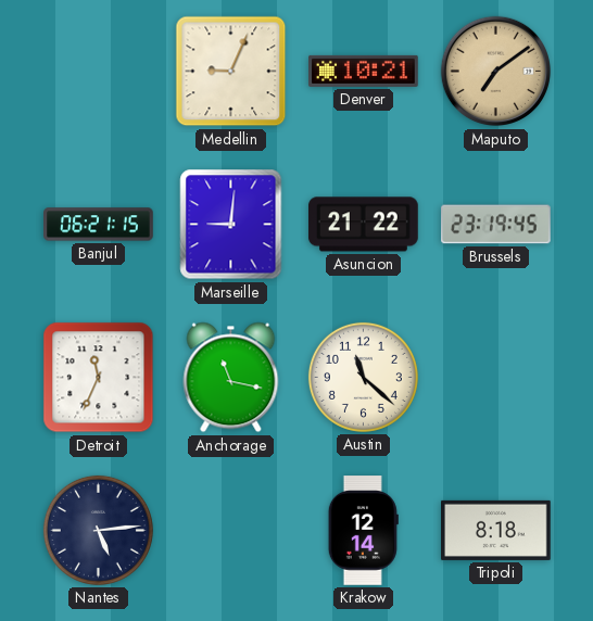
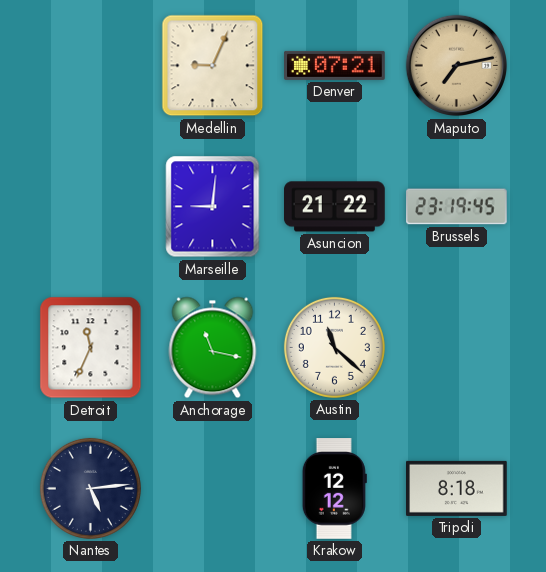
Denver: 10:21 -> 07:21 (335, 65)
Maputo: 7:09 -> 7:13 (457, 66)
Banjul: 06:21 -> none (99, 225)
Krakow: 12:14 -> 12:12 (334, 489)
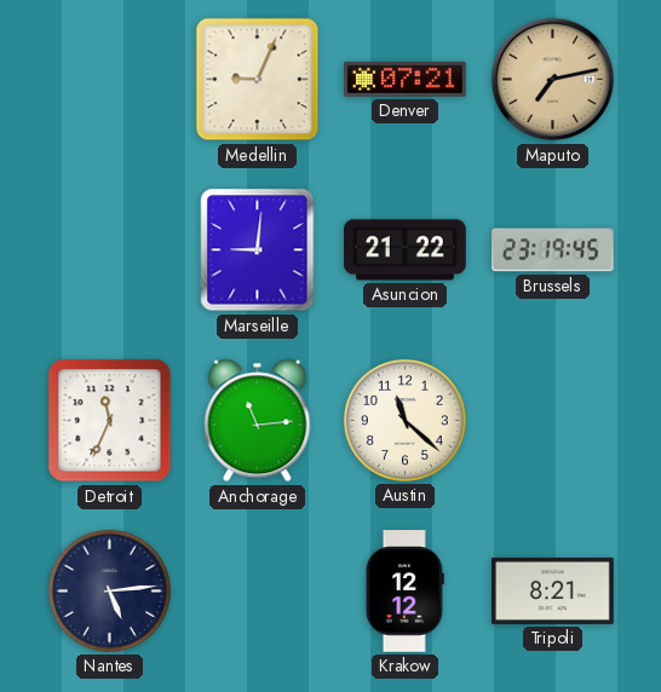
Anchorage: 11:17 -> 11:14 (258, 421)
Tripoli: 8:18 -> 8:21 (553, 590)
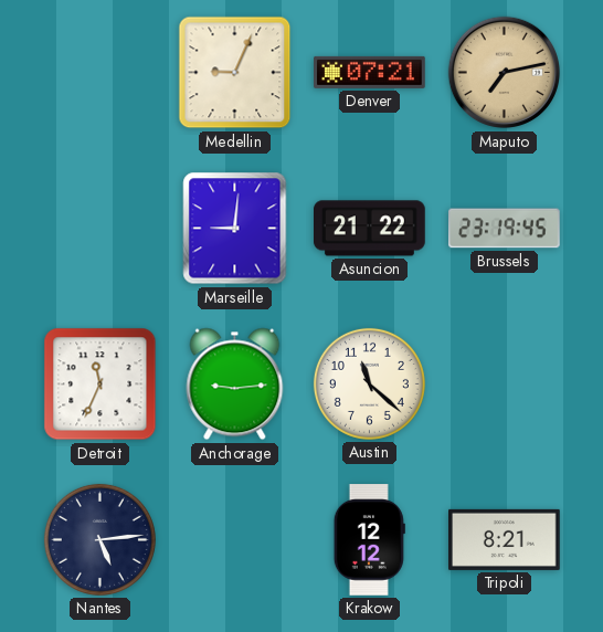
Anchorage: 11:14 -> 9:14 (235, 385)
